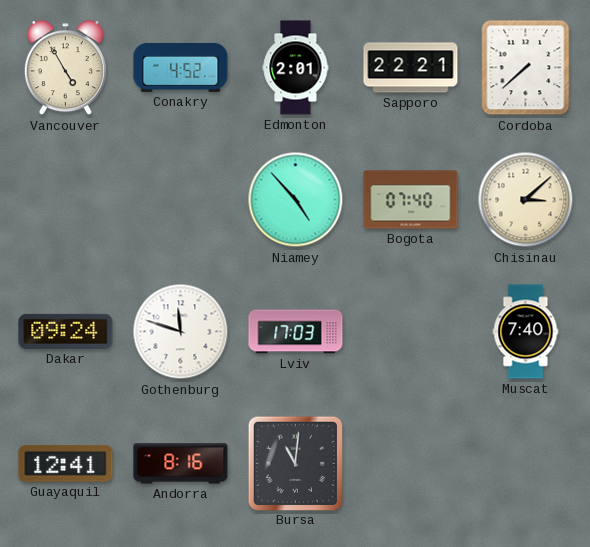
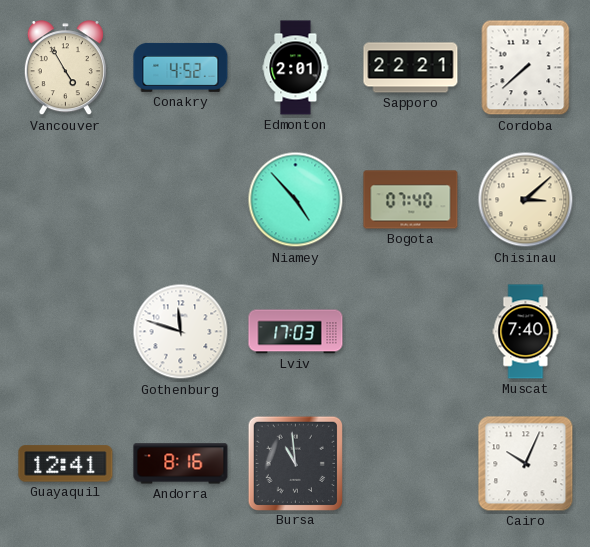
Dakar: 09:24 -> none (66, 331)
Bursa: 11:01 -> 10:59 (295, 463)
Cairo: none -> 10:04 (526, 464)
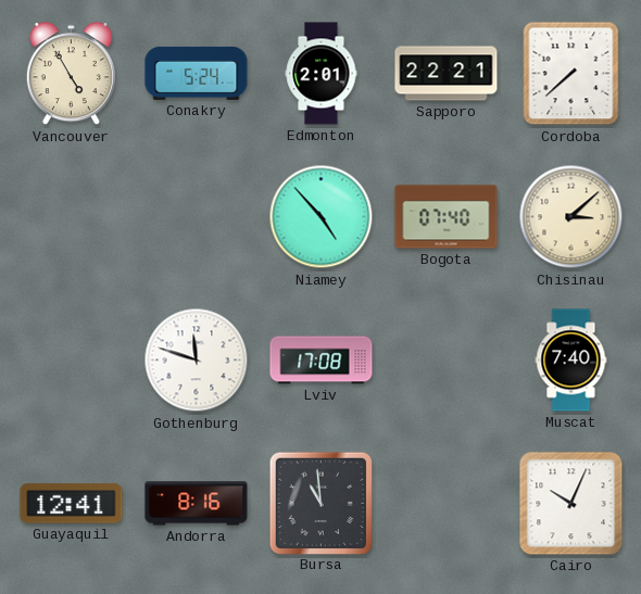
Conakry: 4:52 -> 5:24 (197, 73)
Lviv: 17:03 -> 17:08 (322, 361)
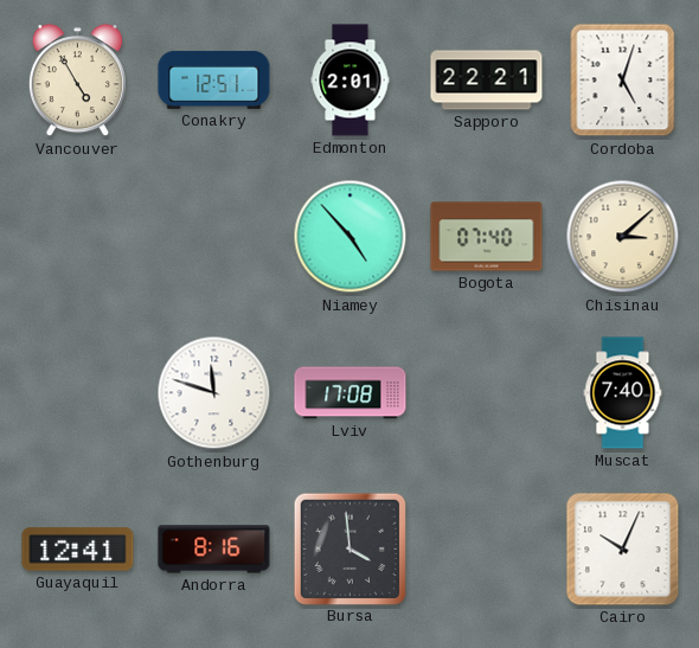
Conakry: 5:24 -> 12:51 (214, 79)
Cordoba: 7:38 -> 5:03 (623, 81)
Bursa: 10:59 -> 3:59 (349, 548)
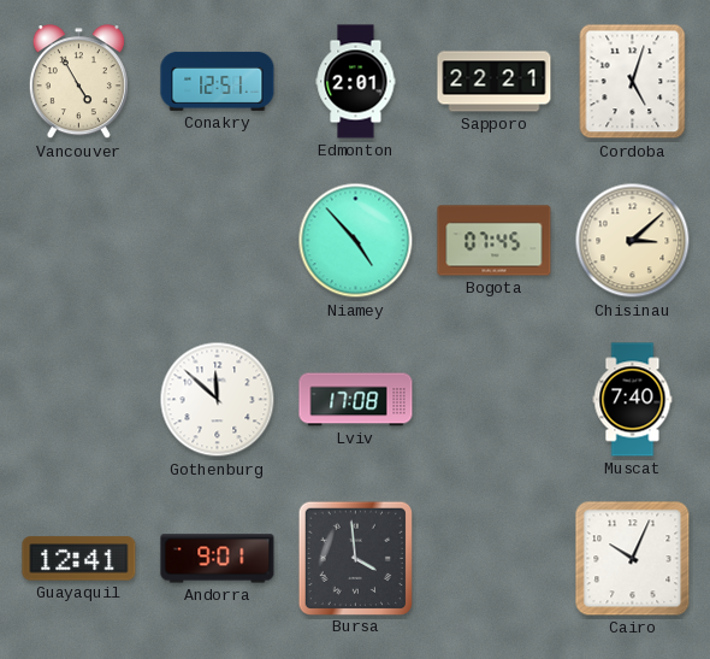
Bogota: 07:40 -> 07:45 (495, 241)
Gothenburg: 11:48 -> 11:52 (218, 400)
Andorra: 8:16 -> 9:01 (218, 559)
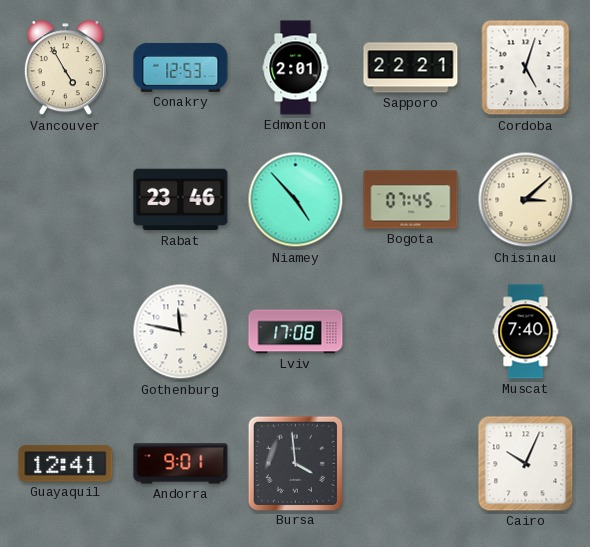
Conakry: 12:51 -> 12:53 (181, 67)
Rabat: none -> 23:46 (181, 200)
Gothenburg: 11:52 -> 11:47 (181, 332)
